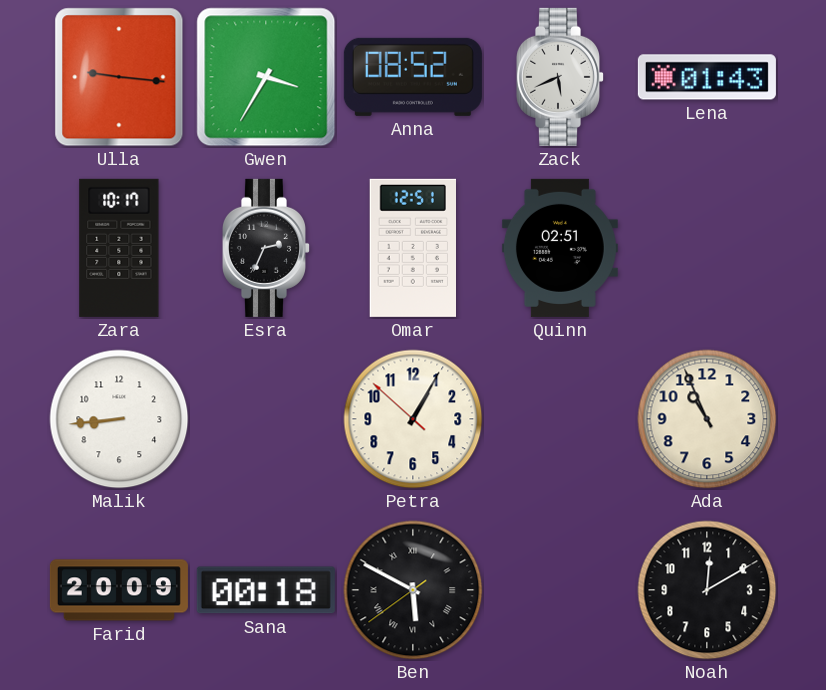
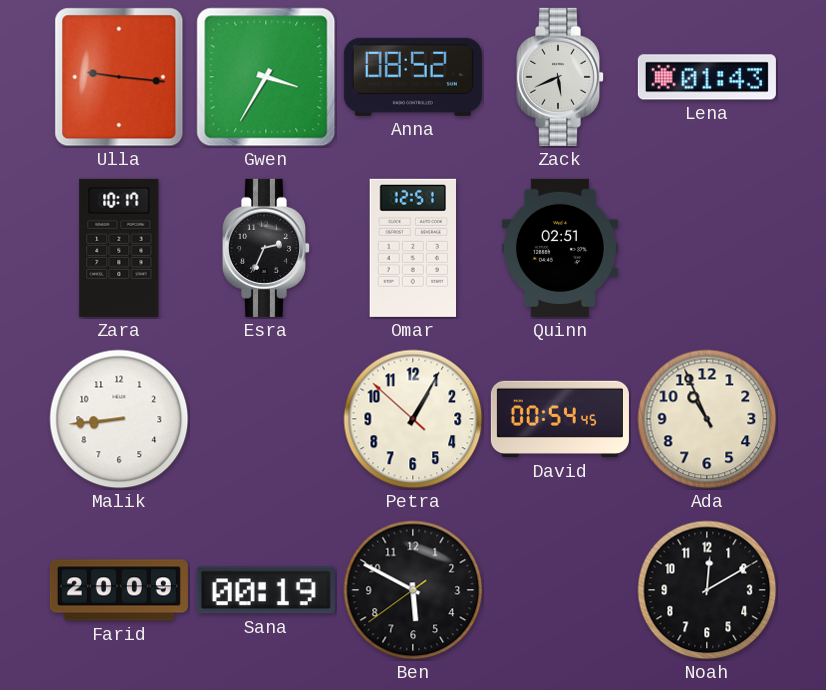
David: none -> 00:54 (560, 419)
Sana: 00:18 -> 00:19 (266, 590)
Ben numerals: Roman -> Arabic (413, 590)
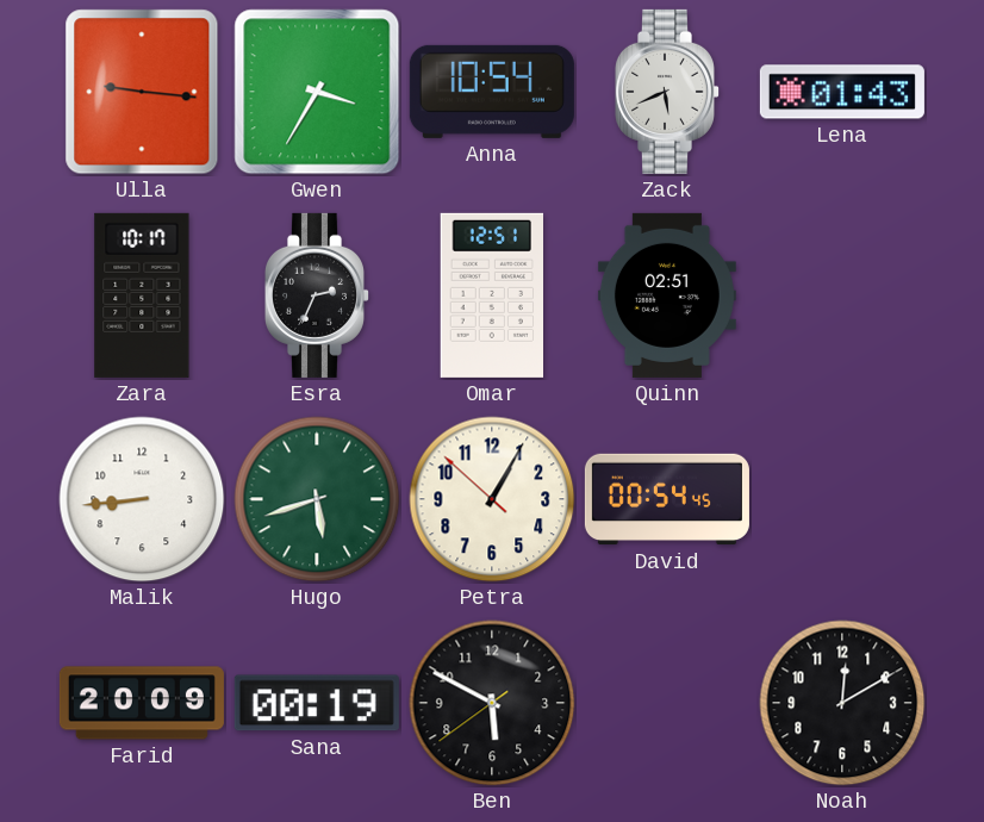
Anna: 08:52 -> 10:54 (492, 92)
Hugo: none -> 5:42 (317, 499)
Ada: 10:56 -> none (707, 419)
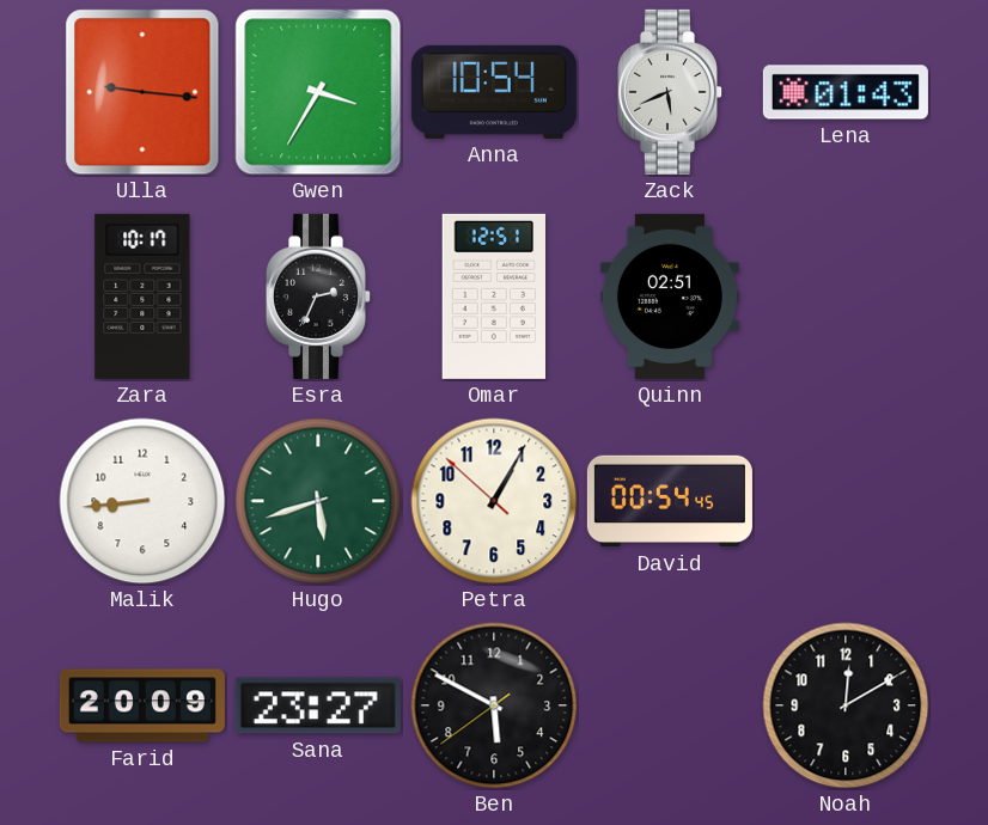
Sana: 00:19 -> 23:27 (318, 705)
